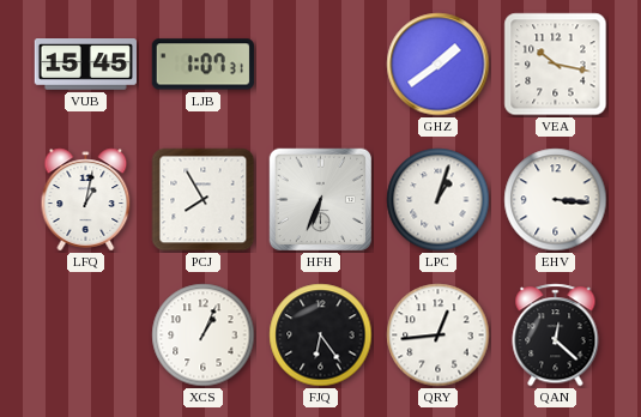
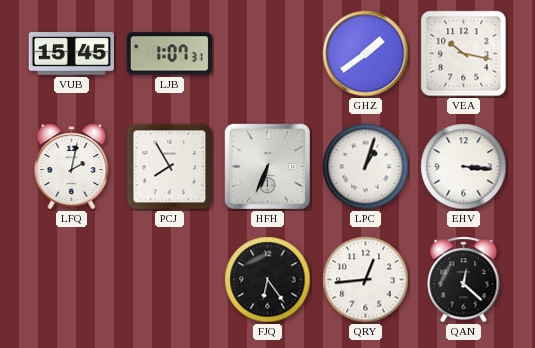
LFQ: 1:02 -> 2:02 (72, 167)
XCS: 1:04 -> none (204, 336)
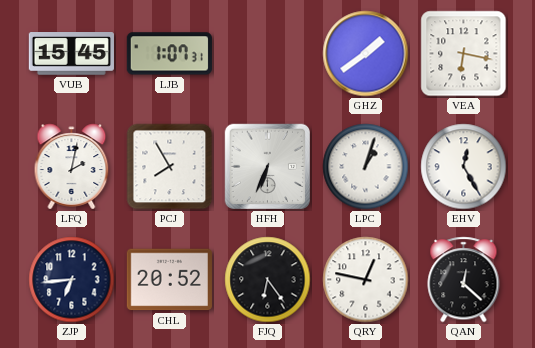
VEA: 10:17 -> 6:17 (464, 54)
EHV: 3:16 -> 12:25 (464, 167)
ZJP: none -> 6:44 (72, 280)
CHL: none -> 20:52 (169, 280)
QRY: 12:44 -> 12:47 (366, 280)
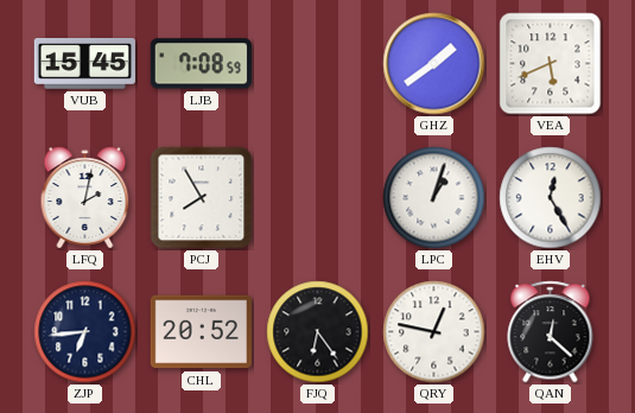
LJB: 1:07 -> 7:08 (201, 64)
VEA: 6:17 -> 5:41 (551, 64)
HFH: 6:34 -> none (268, 167)
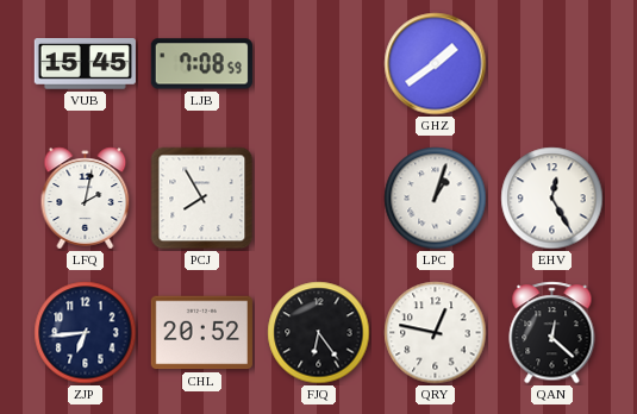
VEA: 5:41 -> none (551, 64)
